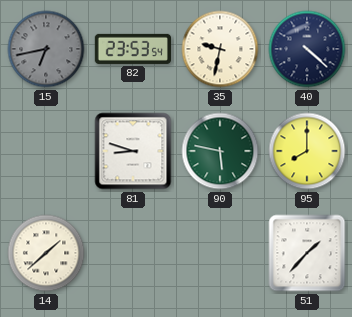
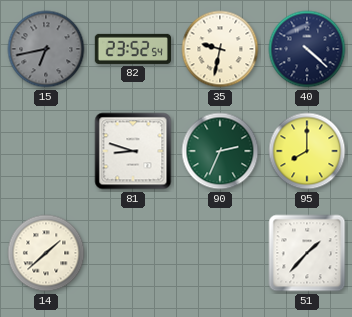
82: 23:53 -> 23:52 (132, 49)
90: 5:47 -> 2:34 (220, 151)
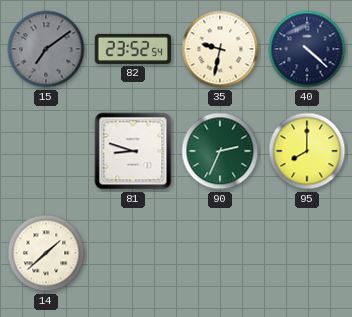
15: 6:43 -> 7:09 (46, 49)
51: 1:37 -> none (307, 253)
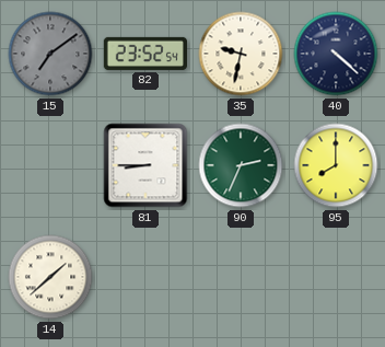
81: 8:48 -> 8:45 (145, 165)
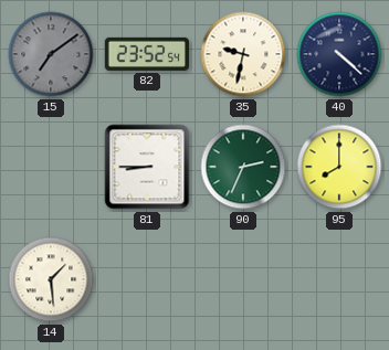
14: 1:38 -> 1:29 (51, 279)
